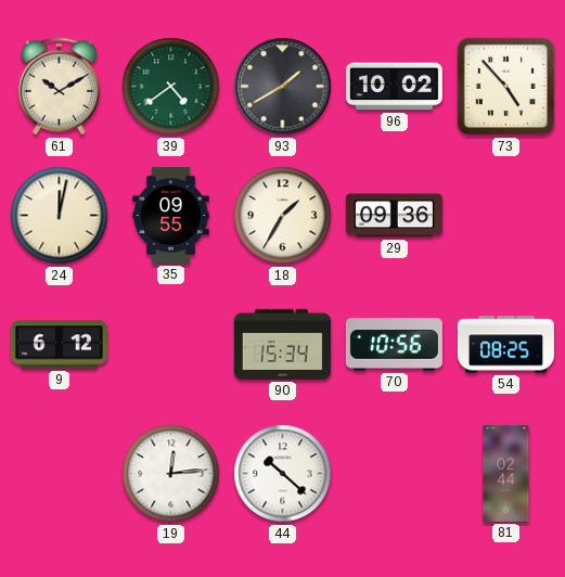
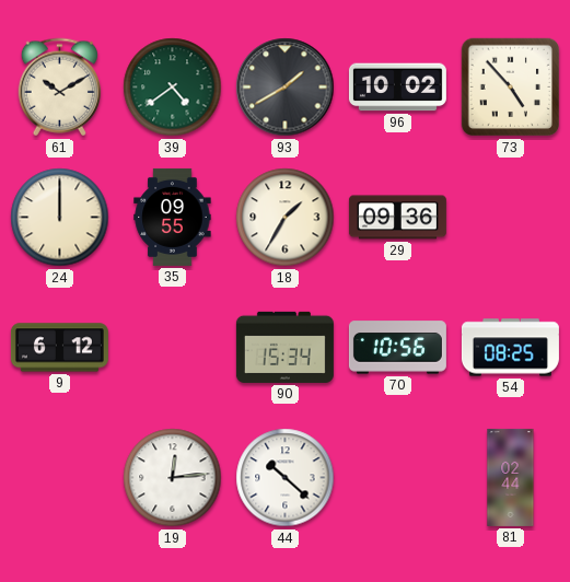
24: 12:02 -> 12:00 (60, 218)
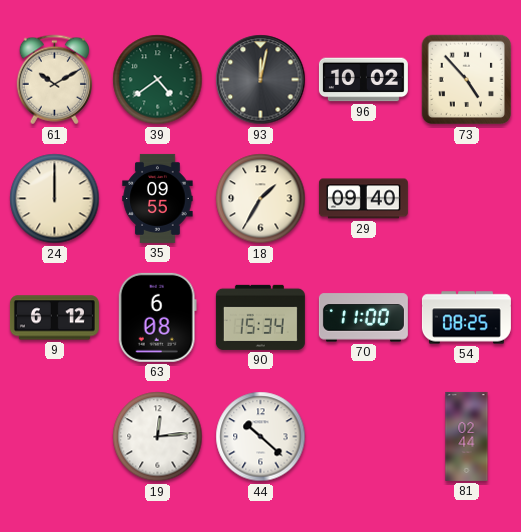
93: 1:40 -> 12:02 (261, 80)
29: 09:36 -> 09:40 (363, 199)
63: none -> 6:08 (157, 317)
70: 10:56 -> 11:00 (363, 318)
